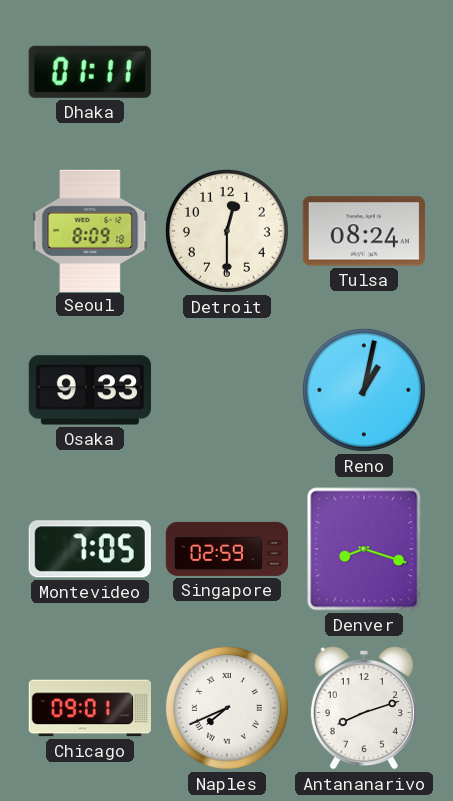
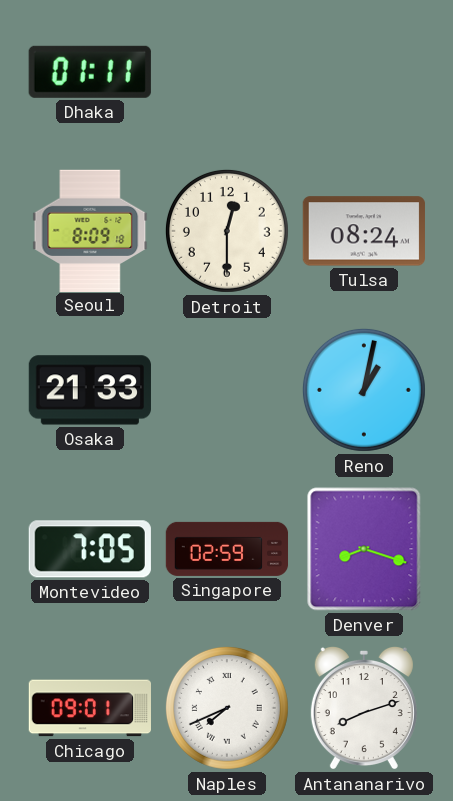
Osaka: 9:33 -> 21:33 (89, 390)
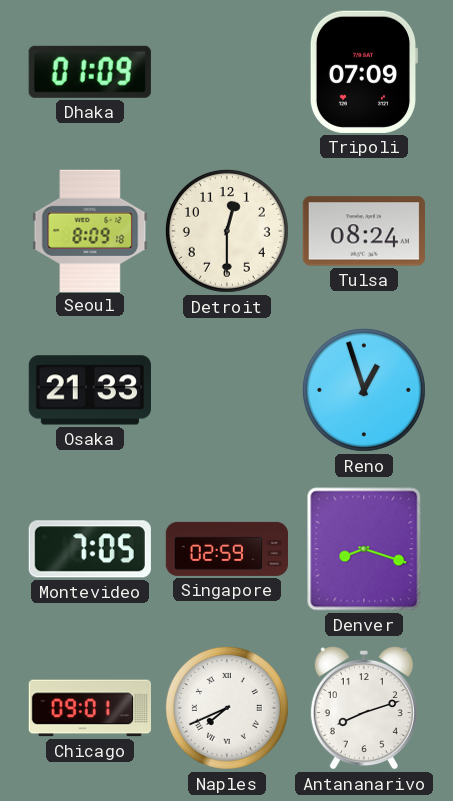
Dhaka: 01:11 -> 01:09 (90, 72)
Tripoli: none -> 07:09 (364, 72)
Reno: 1:02 -> 12:57 (364, 390)
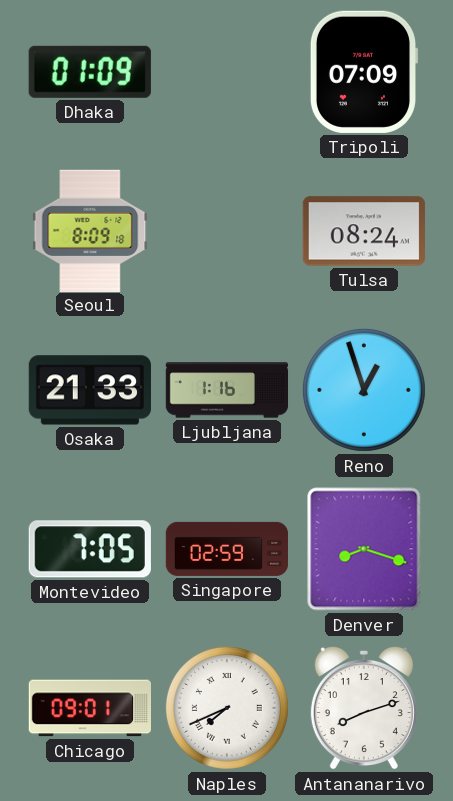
Detroit: 12:30 -> none (227, 231)
Ljubljana: none -> 1:16 (227, 390)
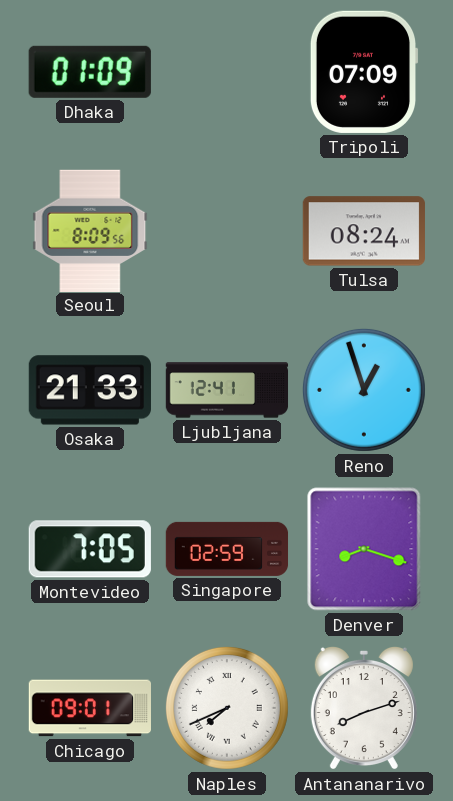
Seoul: 8:09:18 -> 8:09:56 (90, 230)
Ljubljana: 1:16 -> 12:41 (227, 390)
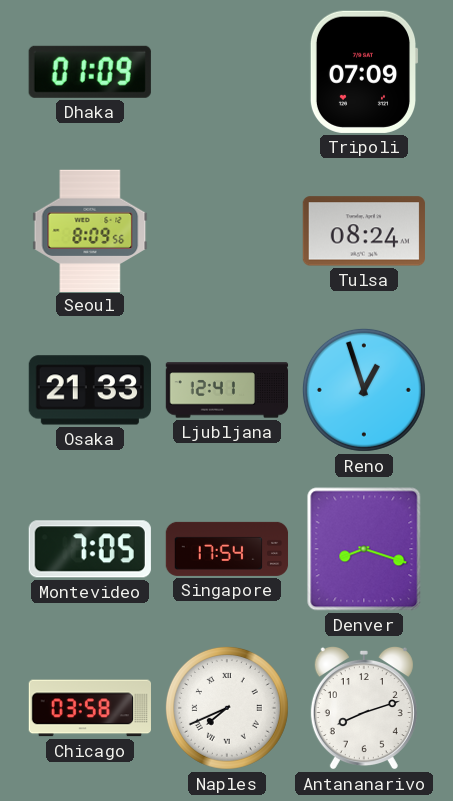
Singapore: 02:59 -> 17:54 (227, 549)
Chicago: 09:01 -> 03:58 (89, 708)
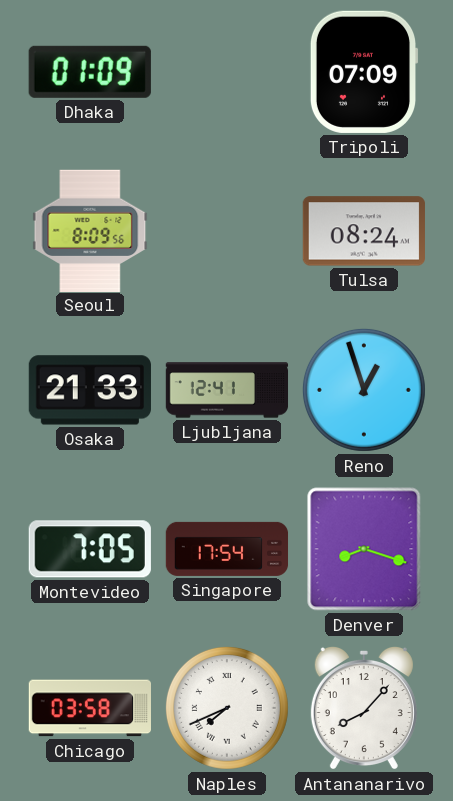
Antananarivo: 8:12 -> 8:07 (364, 708)
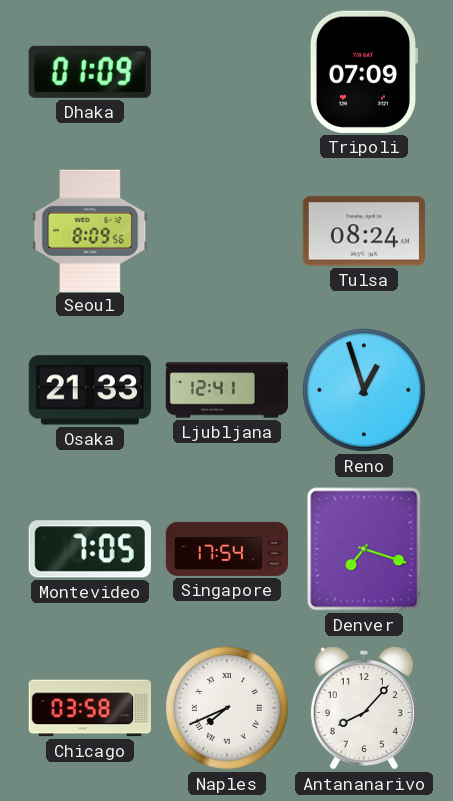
Denver: 8:18 -> 7:18 (364, 549)
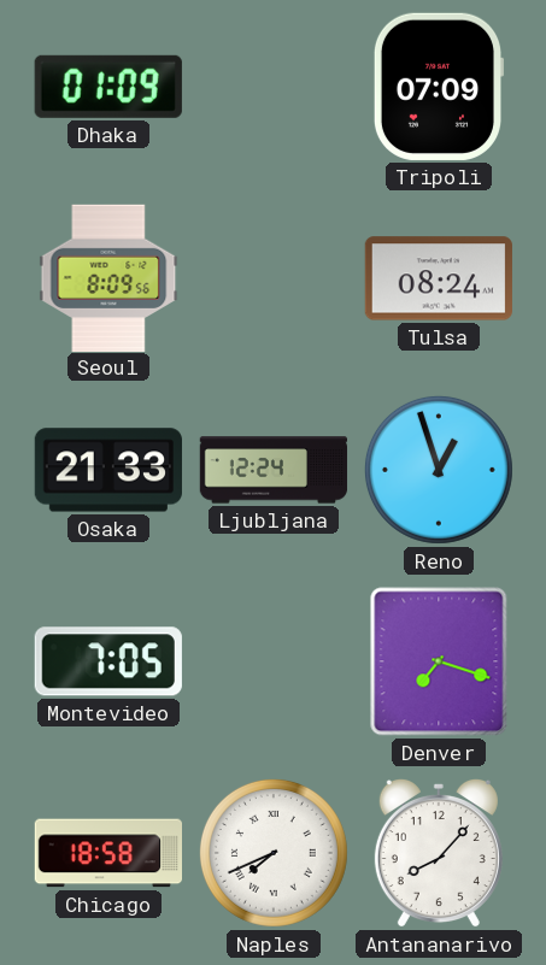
Ljubljana: 12:41 -> 12:24 (274, 470)
Singapore: 17:54 -> none (227, 549)
Chicago: 03:58 -> 18:58 (107, 853)
